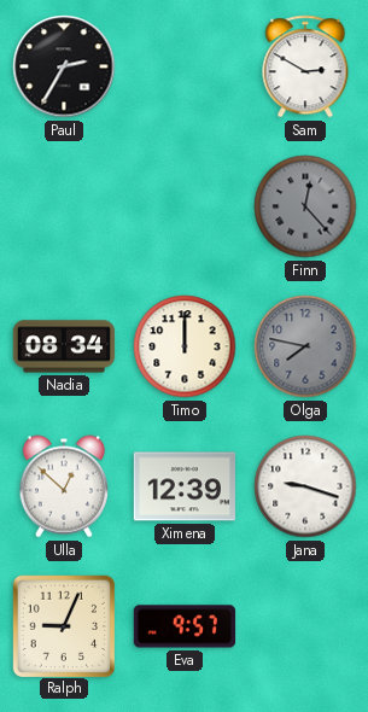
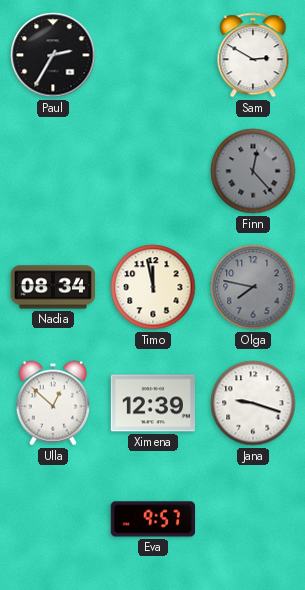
Timo: 12:00 -> 11:58 (153, 287)
Ralph: 9:04 -> none (63, 625)
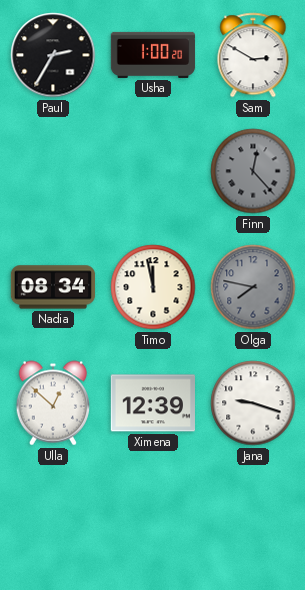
Usha: none -> 1:00 (153, 55)
Eva: 9:57 -> none (153, 519)
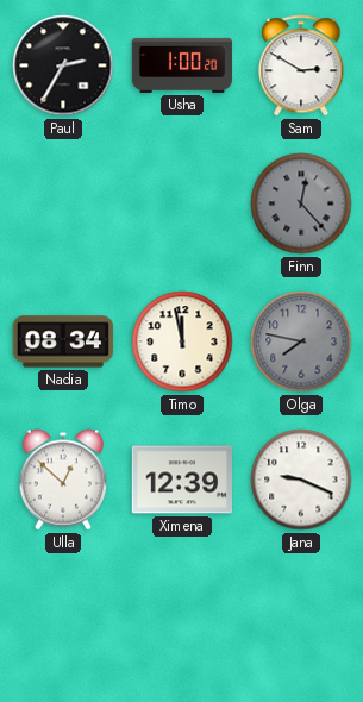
Jana: 9:18 -> 9:19 (301, 480)
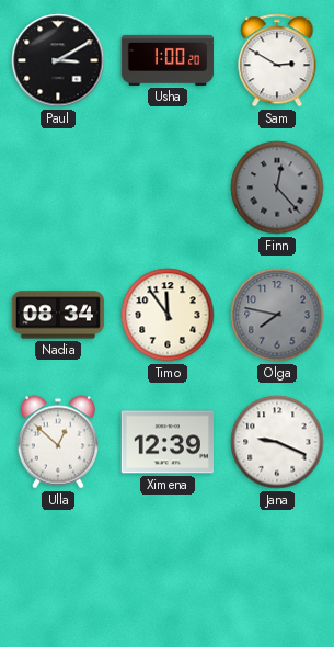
Paul: 2:35 -> 3:10 (58, 60)
Timo: 11:58 -> 11:54 (168, 315)
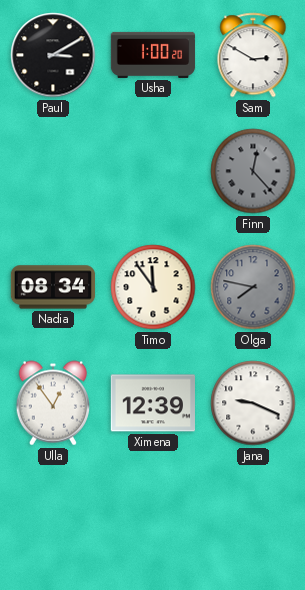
Ulla: 12:52 -> 12:54 (52, 403)
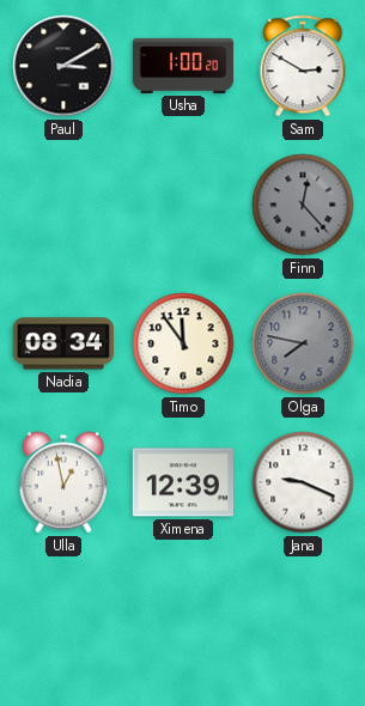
Ulla: 12:54 -> 12:58 (62, 482)
